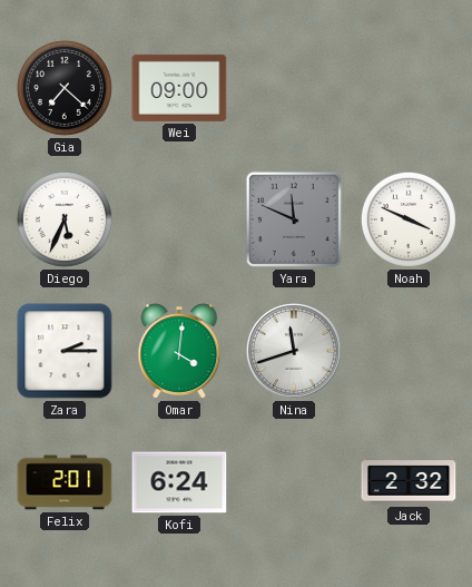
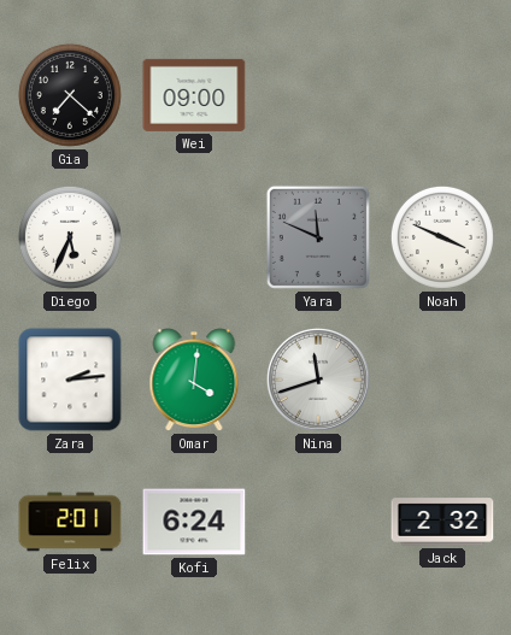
Zara: 2:15 -> 2:14 (70, 380)
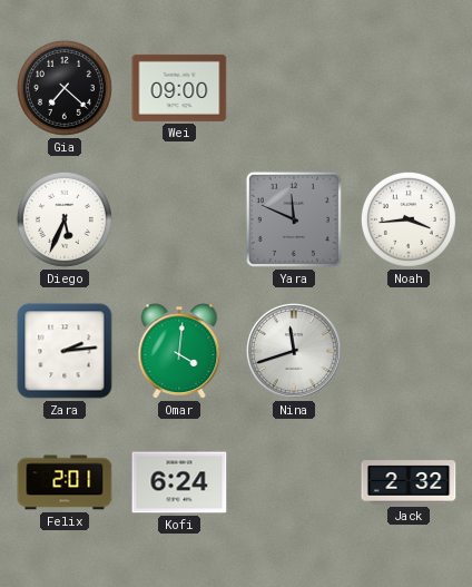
Noah: 3:49 -> 3:44 (409, 219)
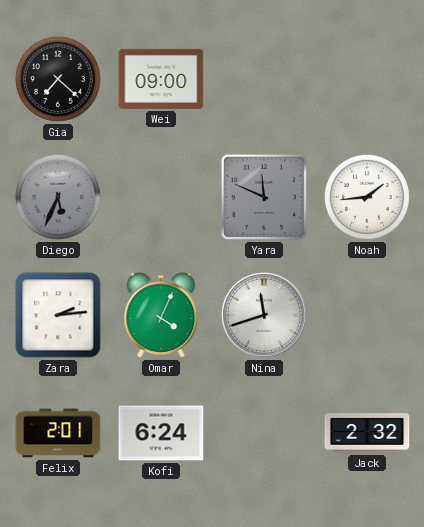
Diego dial: white -> grey (58, 197)
Noah: 3:44 -> 1:44 (367, 197)
Omar: 4:01 -> 4:04 (161, 315)
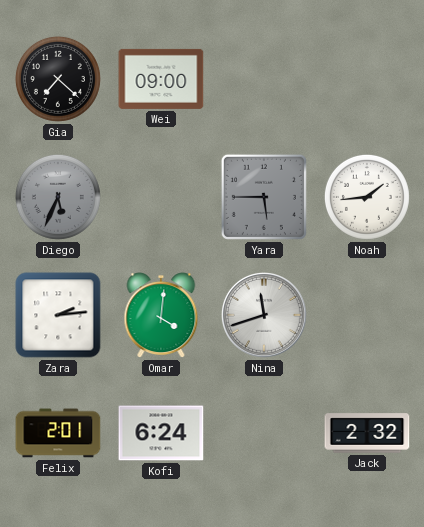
Yara: 11:49 -> 5:45 (264, 197)
Omar: 4:04 -> 4:01 (161, 315)
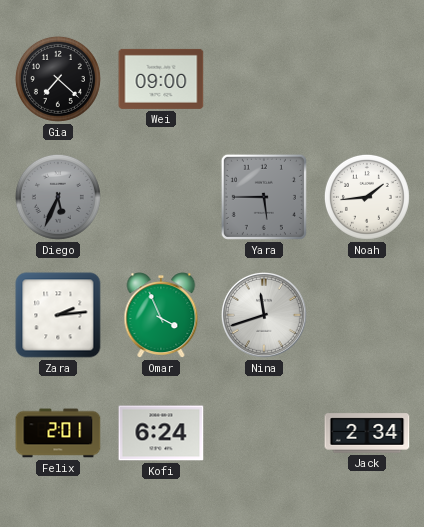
Omar: 4:01 -> 3:56 (161, 315)
Jack: 2:32 -> 2:34 (367, 433)
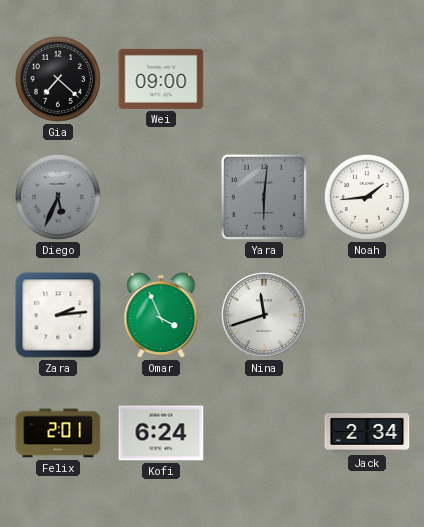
Yara: 5:45 -> 6:01 (264, 197)
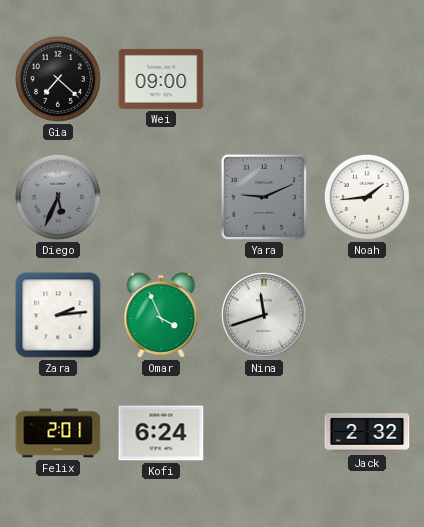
Yara: 6:01 -> 9:11 (264, 197)
Jack: 2:34 -> 2:32 (367, 433)
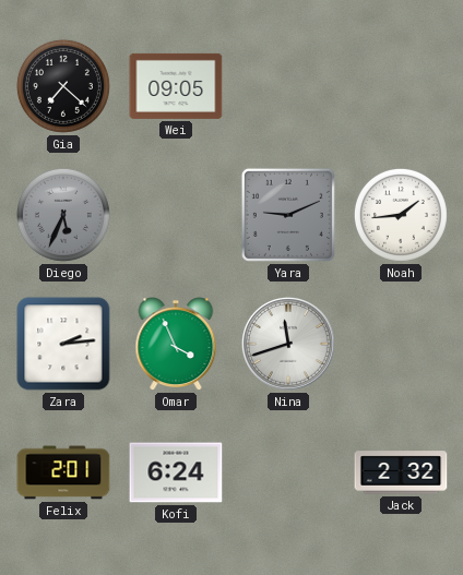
Wei: 09:00 -> 09:05 (176, 86)
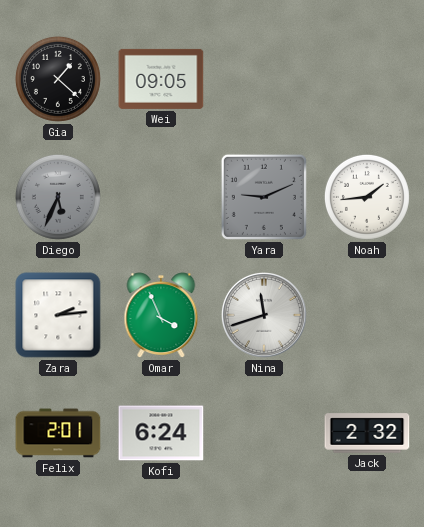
Gia: 7:22 -> 1:22 (58, 79)
